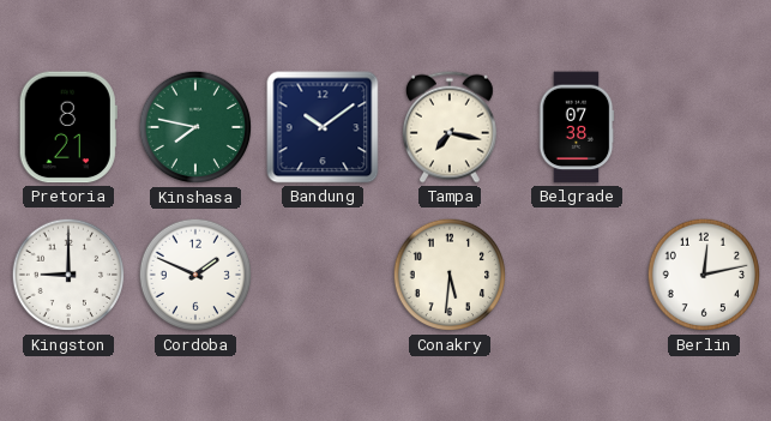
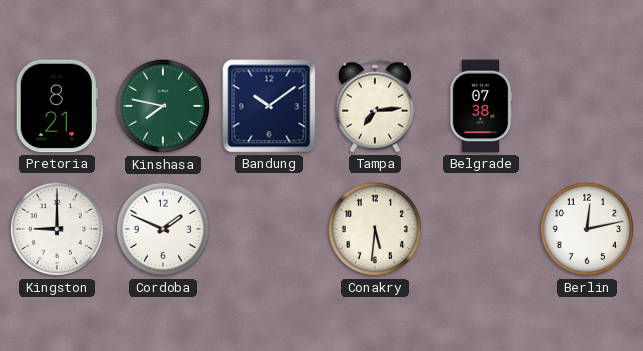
Tampa: 7:17 -> 7:14 (375, 106)
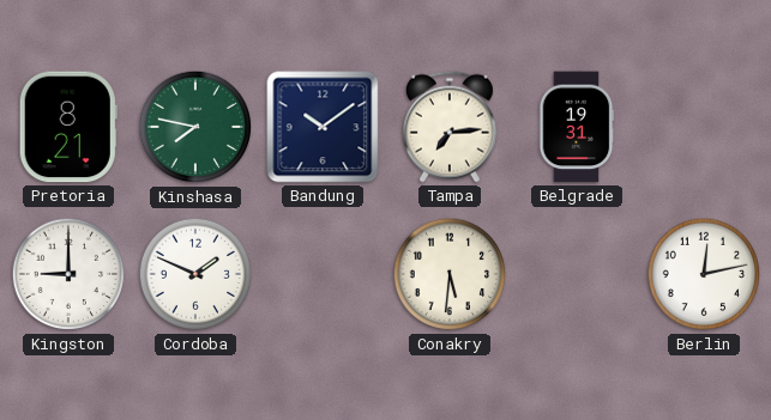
Belgrade: 07:38 -> 19:31 (577, 127)
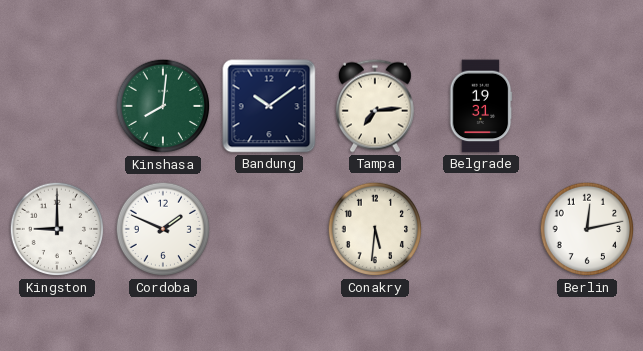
Pretoria: 8:21 -> none (68, 127)
Kinshasa: 7:47 -> 8:01 (163, 106)
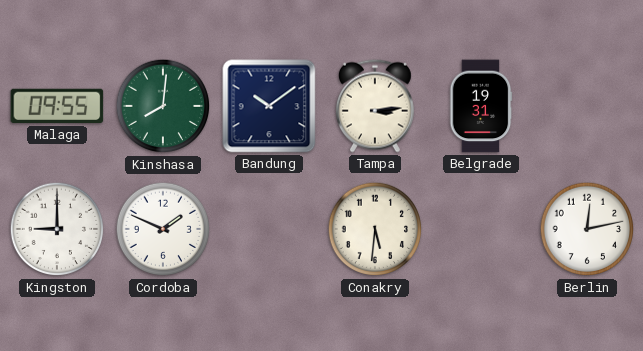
Malaga: none -> 09:55 (57, 106)
Tampa: 7:14 -> 3:14 (375, 106)
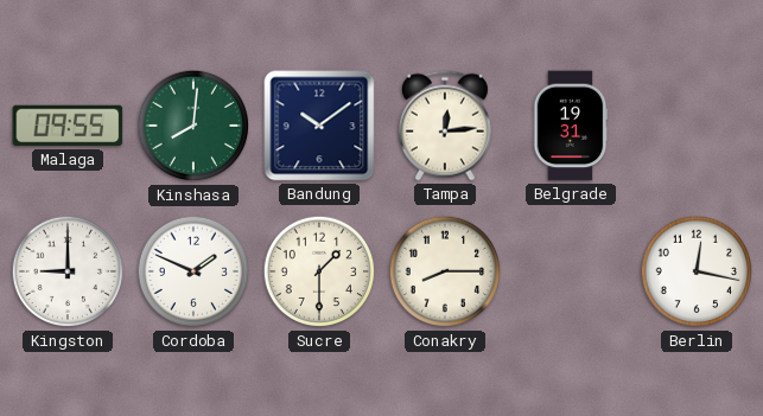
Tampa: 3:14 -> 12:14 (445, 126)
Sucre: none -> 1:30 (319, 271)
Conakry: 5:31 -> 8:15 (445, 271)
Berlin: 12:13 -> 12:17 (697, 271)
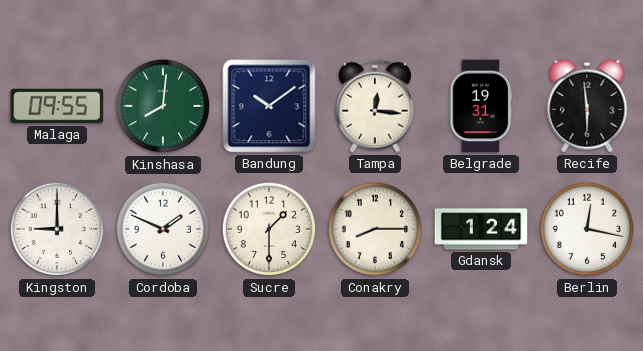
Tampa: 12:14 -> 12:16 (375, 106)
Recife: none -> 5:59 (587, 106)
Gdansk: none -> 1:24 (481, 229)
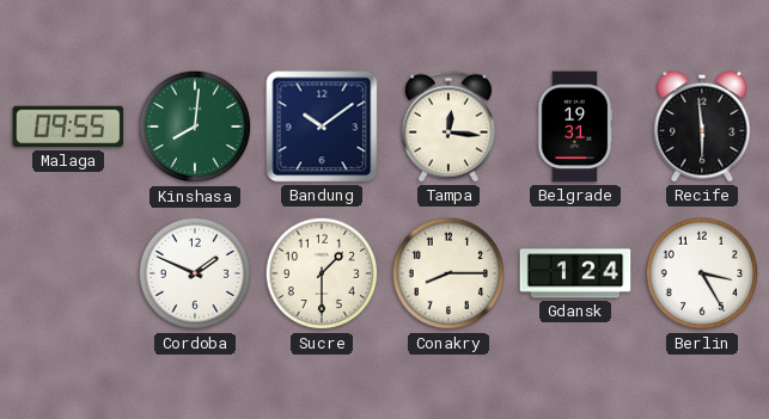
Kingston: 9:00 -> none (57, 229)
Berlin: 12:17 -> 3:25 (702, 273)
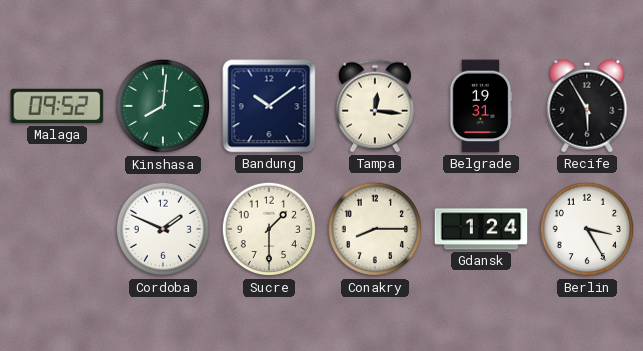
Malaga: 09:55 -> 09:52 (57, 106)
Recife: 5:59 -> 5:55 (587, 106)
